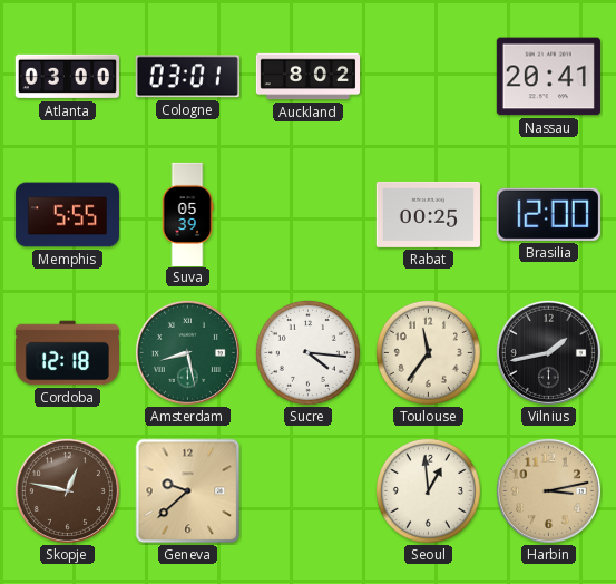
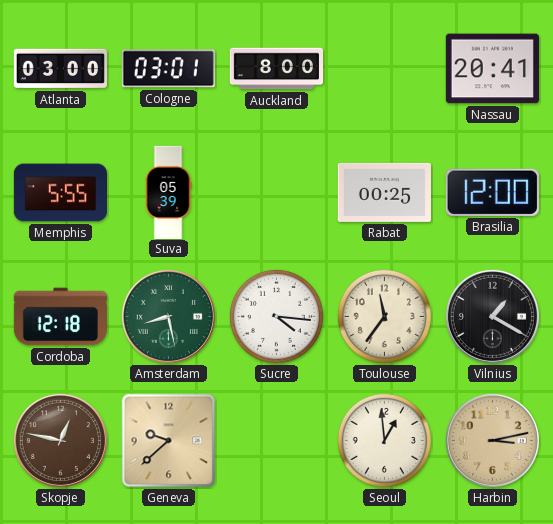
Auckland: 8:02 -> 8:00 (276, 69)
Vilnius: 1:43 -> 1:20 (492, 316)
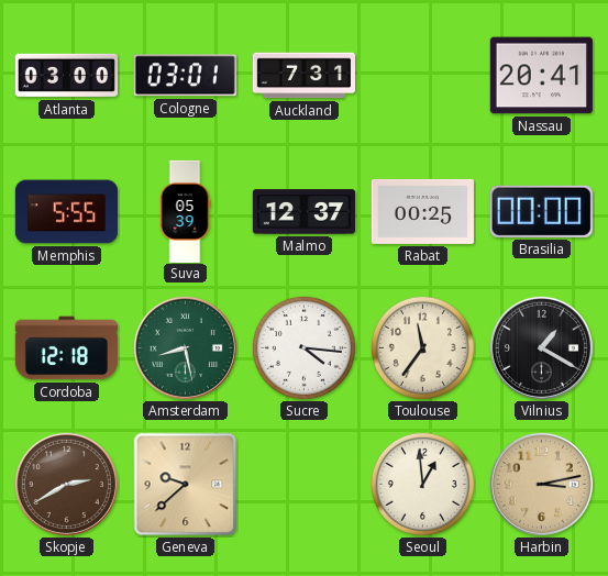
Auckland: 8:00 -> 7:31 (303, 76)
Malmo: none -> 12:37 (303, 212)
Brasilia: 12:00 -> 00:00 (541, 211)
Skopje: 12:47 -> 2:40 (66, 484)
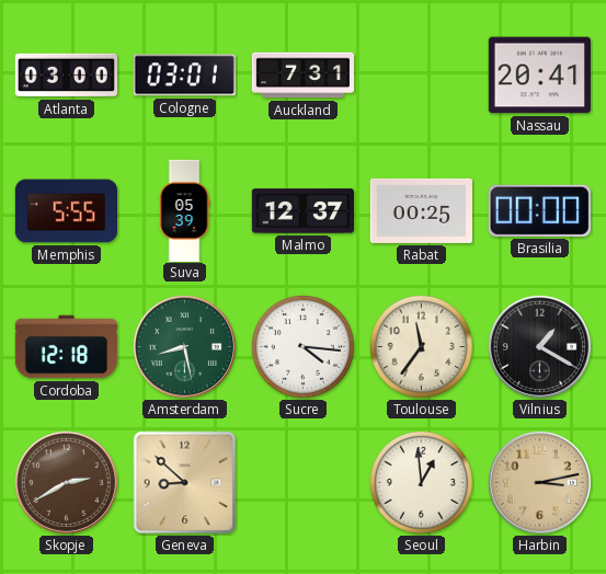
Geneva: 9:38 -> 8:52 (185, 483)
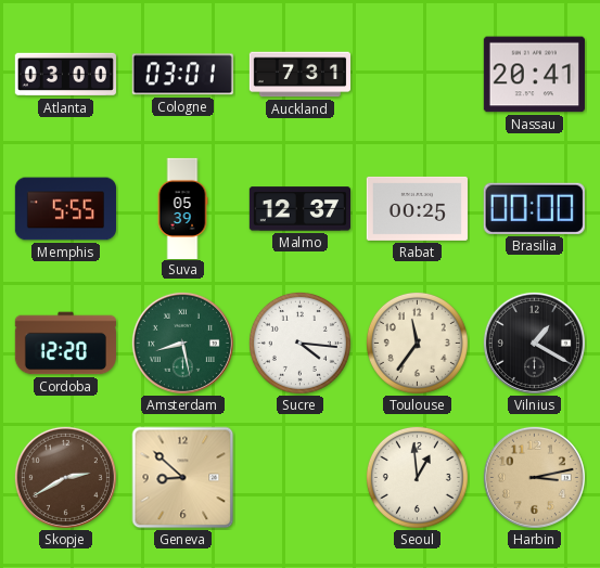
Cordoba: 12:18 -> 12:20 (65, 344)
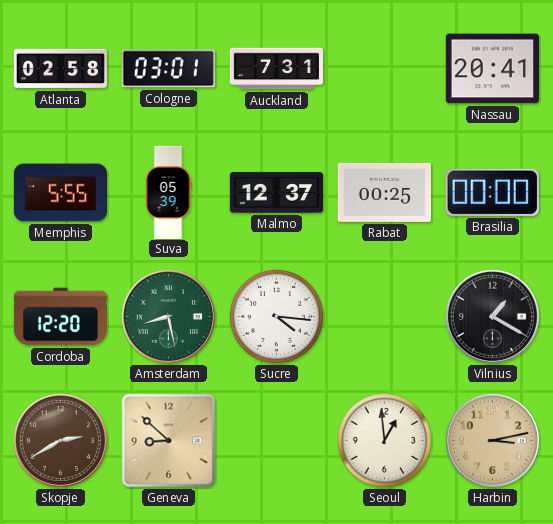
Atlanta: 03:00 -> 02:58 (60, 69)
Toulouse: 11:36 -> none (417, 343)
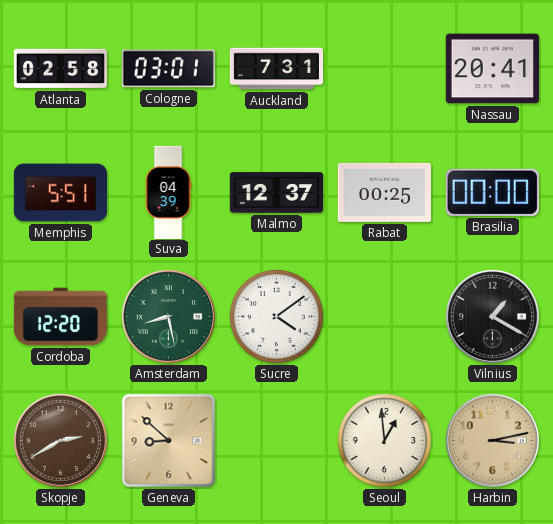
Memphis: 5:55 -> 5:51 (60, 193)
Suva: 05:39 -> 04:39 (168, 192)
Sucre: 4:16 -> 4:09 (276, 316)
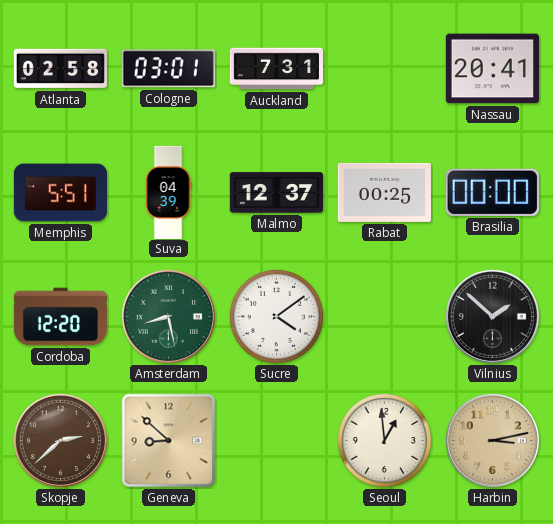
Vilnius: 1:20 -> 1:52 (492, 316)
Skopje: 2:40 -> 2:38 (60, 440)
